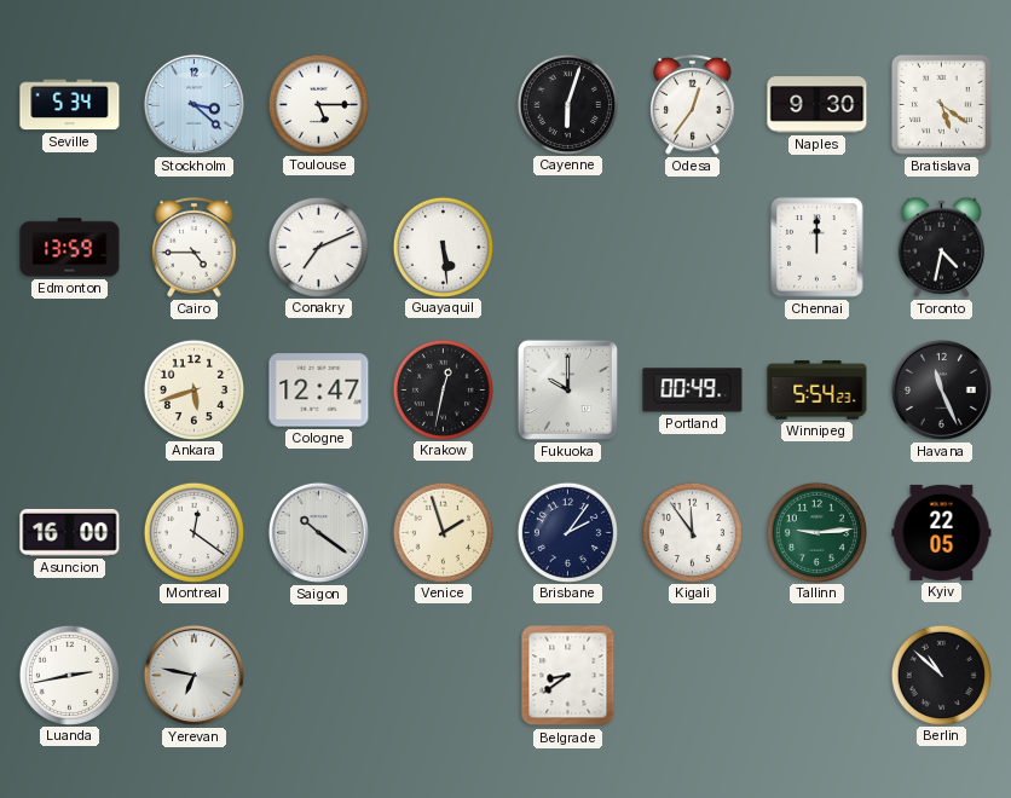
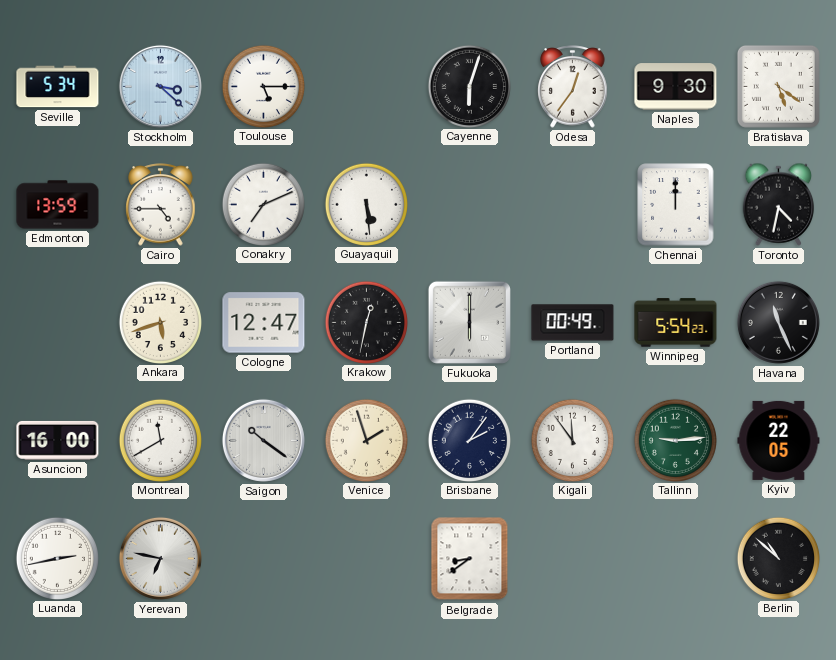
Fukuoka: 10:00 -> 6:00 (469, 322)
Montreal: 12:21 -> 11:40 (160, 440)
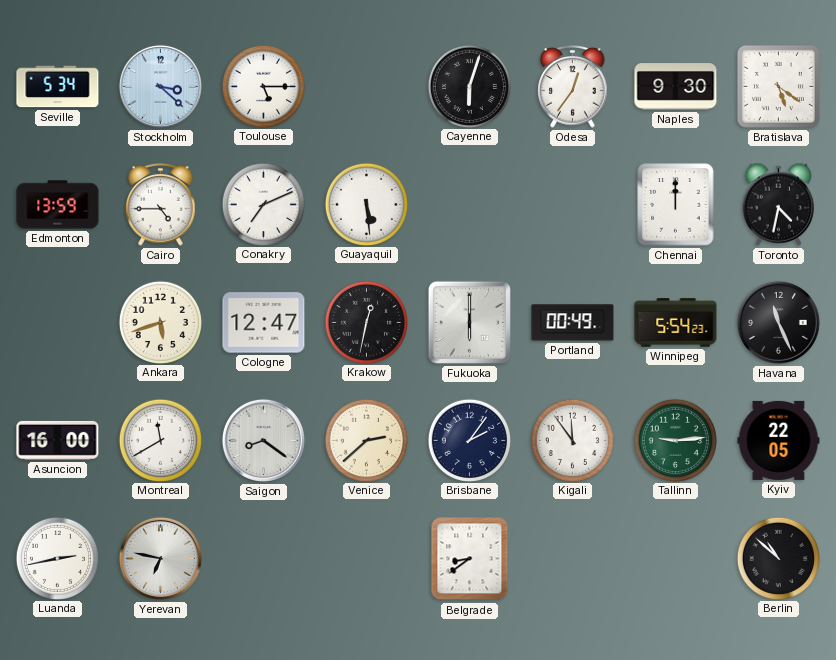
Saigon: 10:21 -> 8:21 (263, 440)
Venice: 1:57 -> 2:38 (366, 440)
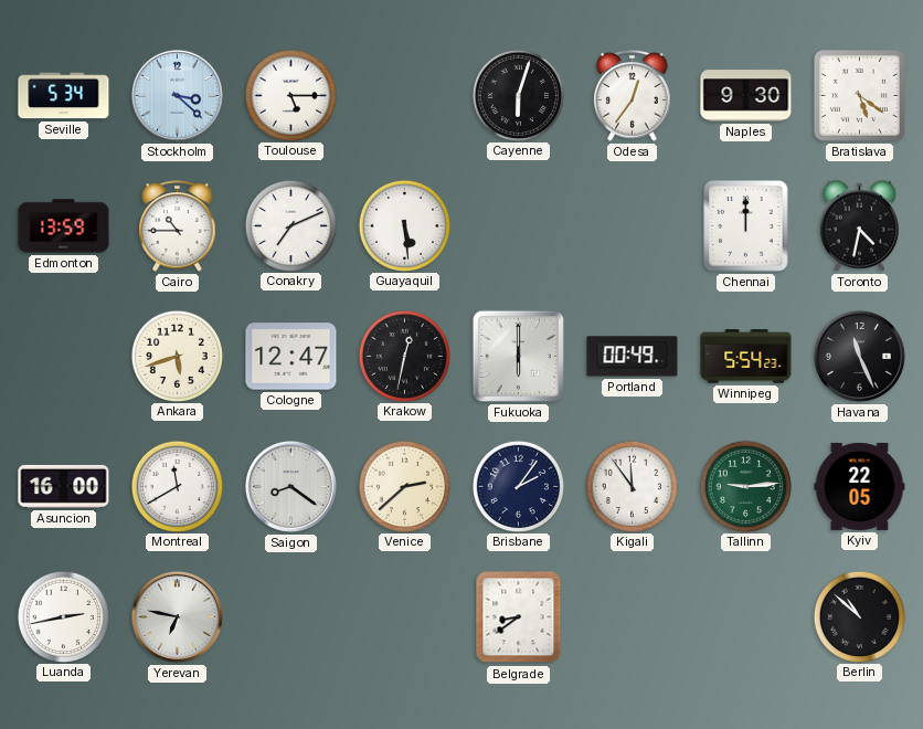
Cairo: 4:45 -> 10:45 (178, 226)
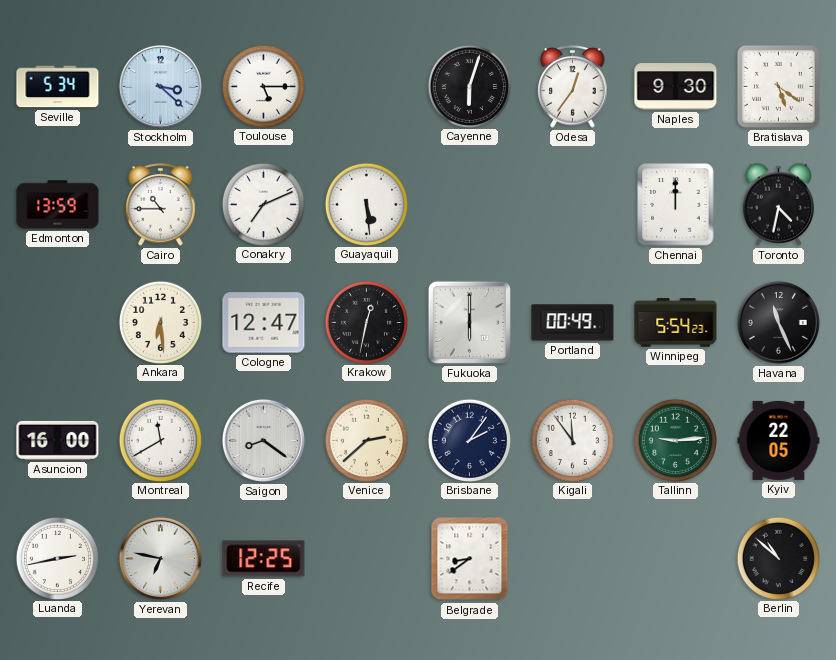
Ankara: 5:42 -> 6:29 (160, 322)
Recife: none -> 12:25 (264, 559)
